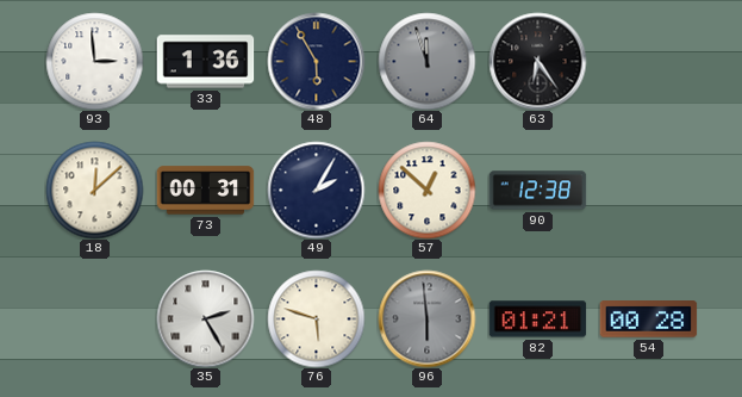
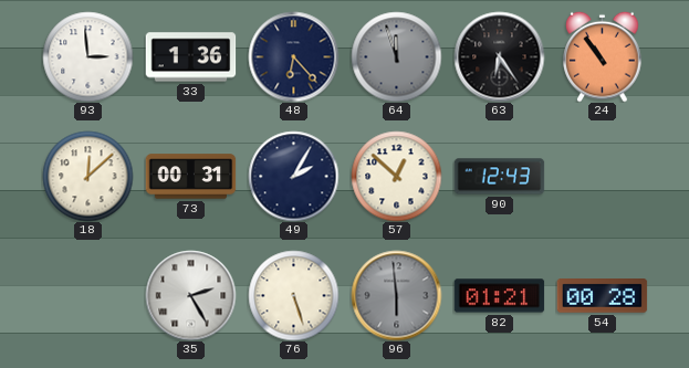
48: 5:55 -> 6:23 (293, 56)
24: none -> 10:54 (603, 56)
90: 12:38 -> 12:43 (499, 177)
76: 5:48 -> 5:27 (293, 295)
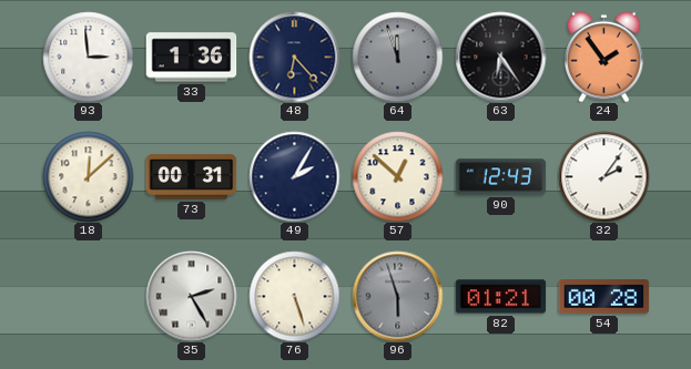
24: 10:54 -> 1:54 (604, 57)
32: none -> 2:06 (603, 176)
96: 5:59 -> 5:57 (397, 296)
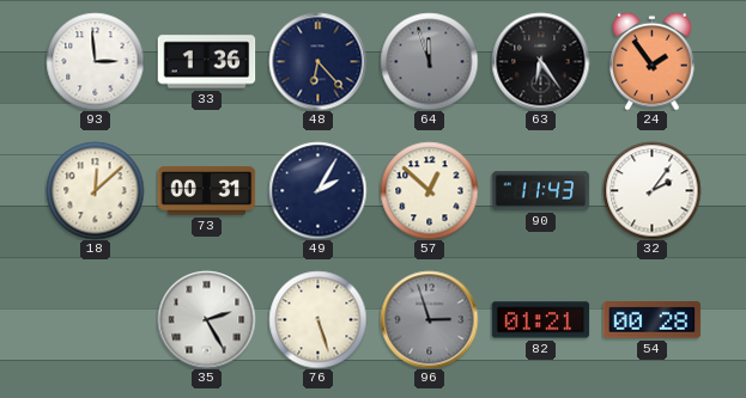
90: 12:43 -> 11:43 (540, 191)
96: 5:57 -> 2:57 (429, 319)
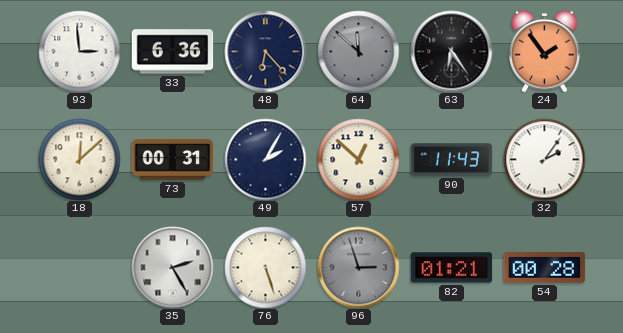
33: 1:36 -> 6:36 (172, 52)
64: 11:57 -> 11:52 (358, 51)
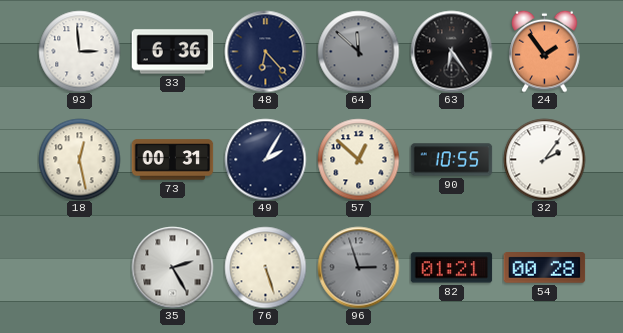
18: 12:08 -> 12:28 (79, 159)
90: 11:43 -> 10:55 (451, 160)
